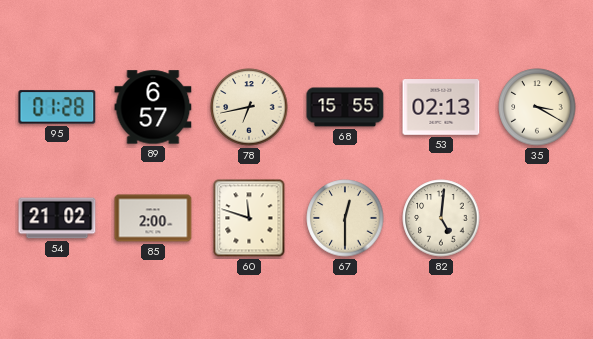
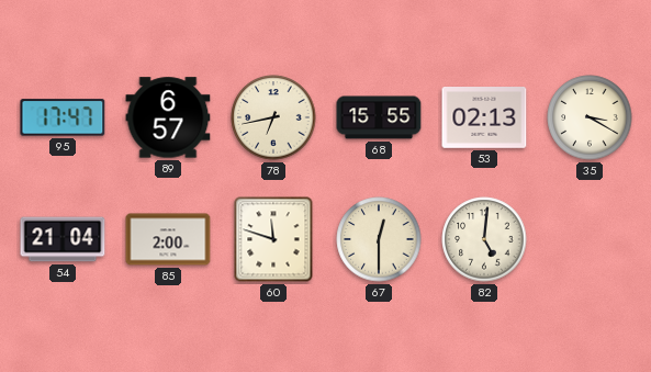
95: 01:28 -> 17:47 (63, 117)
54: 21:02 -> 21:04 (63, 239)
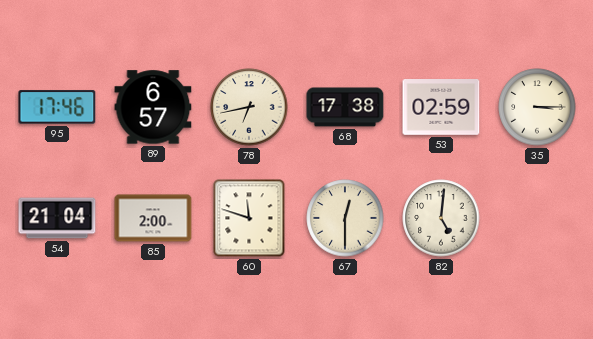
95: 17:47 -> 17:46 (57, 107)
68: 15:55 -> 17:38 (345, 107)
53: 02:13 -> 02:59 (441, 108)
35: 3:20 -> 3:15 (537, 107)
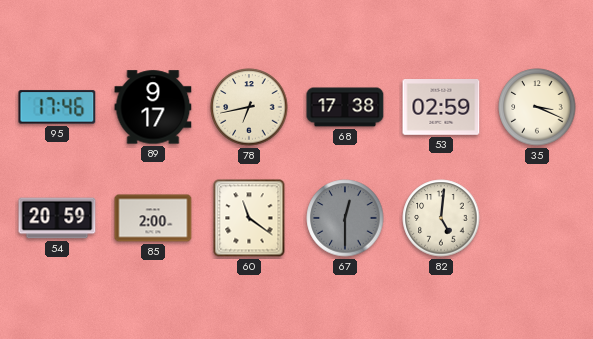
89: 6:57 -> 9:17 (153, 107)
35: 3:15 -> 3:19 (537, 107)
54: 21:04 -> 20:59 (57, 218)
60: 11:48 -> 11:21 (249, 218)
67 dial: cream -> grey (345, 218)
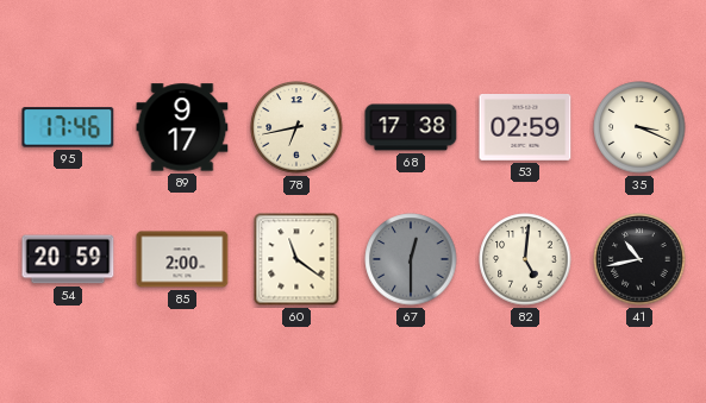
41: none -> 10:43 (639, 259)
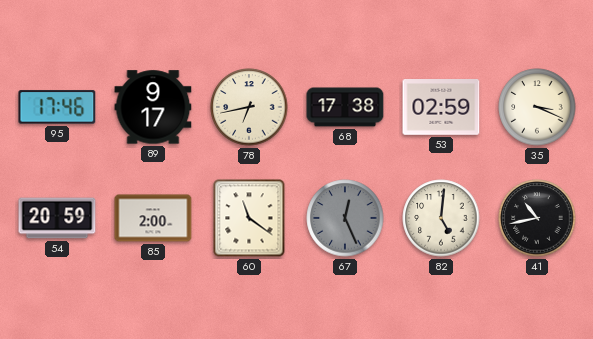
67: 12:30 -> 12:26 (345, 218)
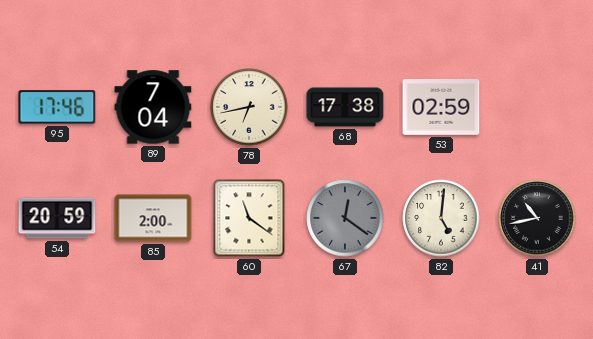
89: 9:17 -> 7:04 (153, 107)
35: 3:19 -> none (537, 107)
67: 12:26 -> 12:21 (345, 218)
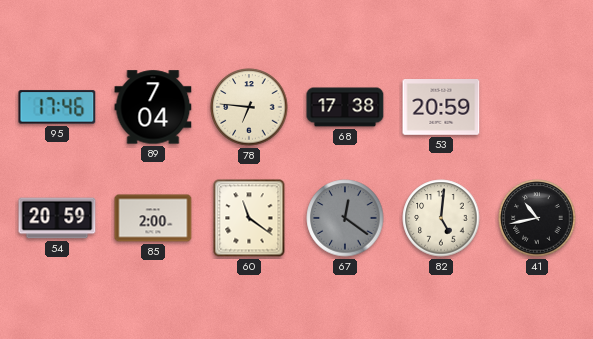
78: 6:43 -> 6:46 (249, 107)
53: 02:59 -> 20:59 (441, 108)
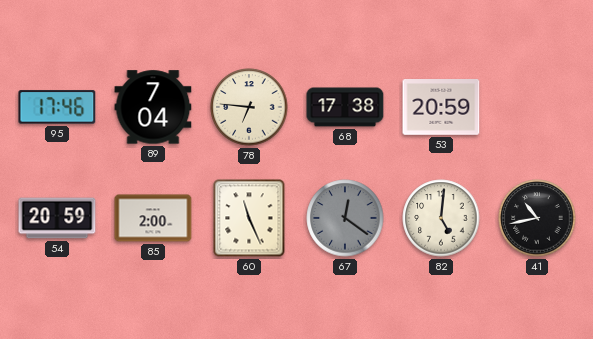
60: 11:21 -> 11:26 (249, 218)
